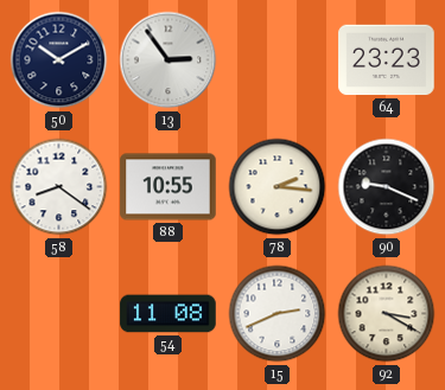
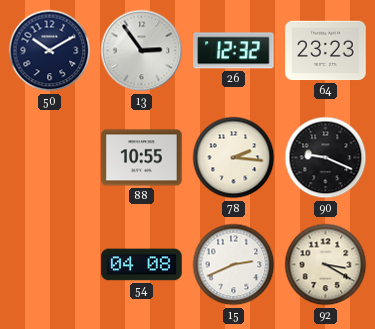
26: none -> 12:32 (234, 51)
58: 8:21 -> none (59, 187)
54: 11:08 -> 04:08 (142, 265)
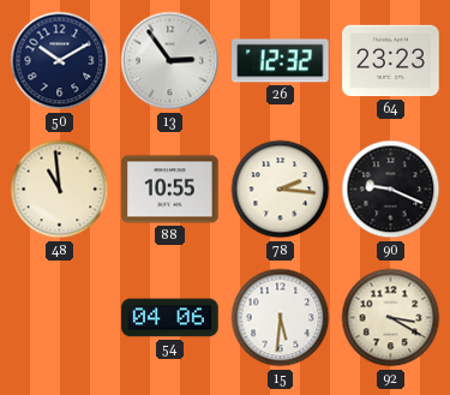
48: none -> 10:59 (60, 190)
54: 04:08 -> 04:06 (170, 318)
15: 2:41 -> 5:31 (281, 318)
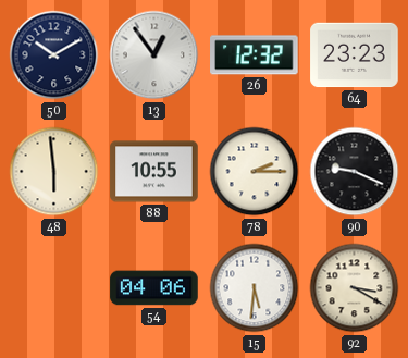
13: 2:54 -> 12:54 (154, 55)
48: 10:59 -> 5:59 (54, 172)
78: 2:16 -> 2:15 (255, 172)
